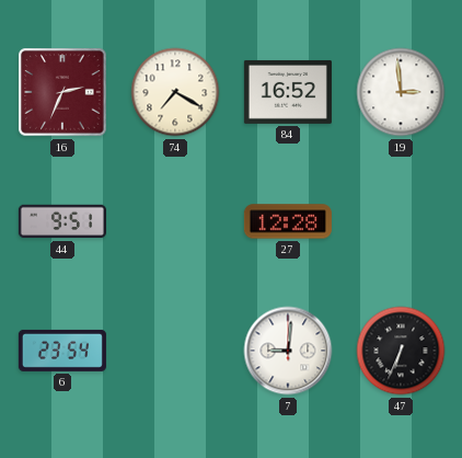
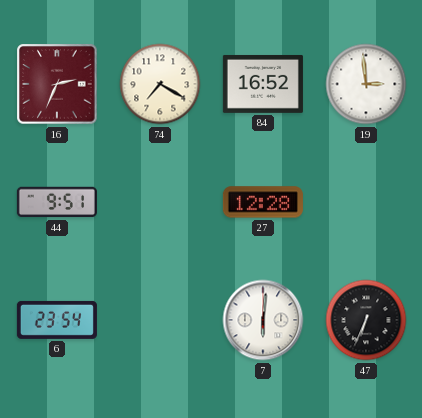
7: 9:01 -> 6:01 (263, 320)
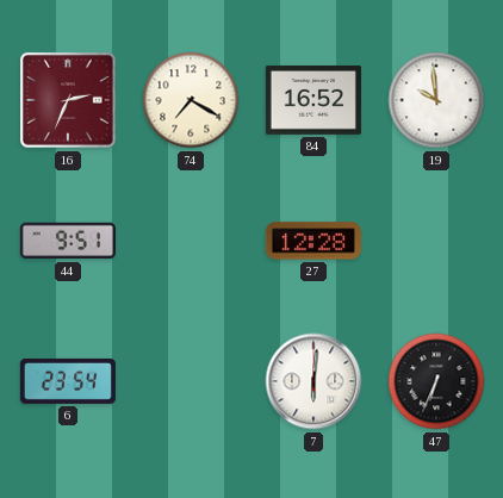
19: 2:59 -> 9:59 (436, 100)
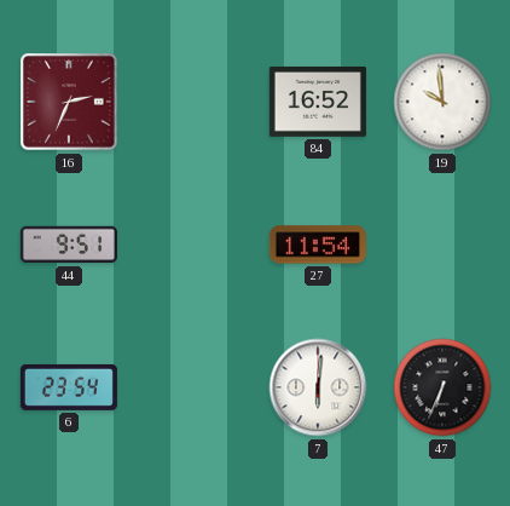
74: 7:20 -> none (191, 100)
27: 12:28 -> 11:54 (318, 245)
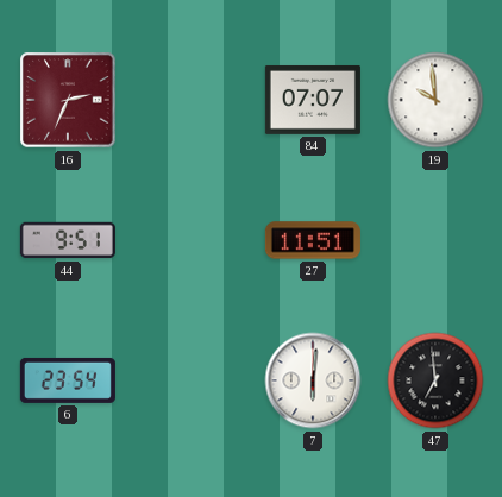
84: 16:52 -> 07:07 (313, 100)
27: 11:54 -> 11:51 (313, 240)
47: 6:34 -> 6:59 (435, 380)
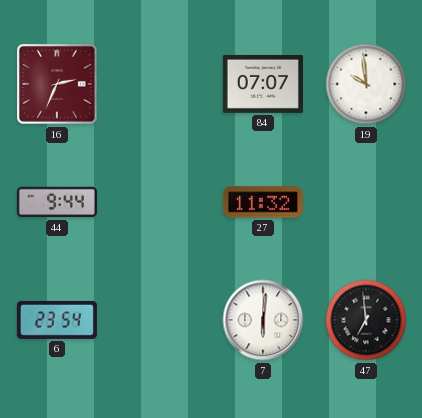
44: 9:51 -> 9:44 (57, 202)
27: 11:51 -> 11:32 (263, 202)
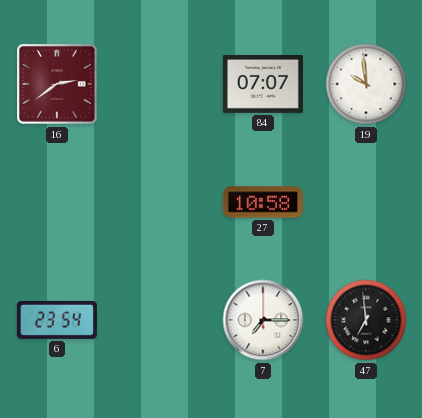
16: 2:34 -> 2:39 (57, 84)
44: 9:44 -> none (57, 202)
27: 11:32 -> 10:58 (263, 202)
7: 6:01 -> 7:15 (263, 320)
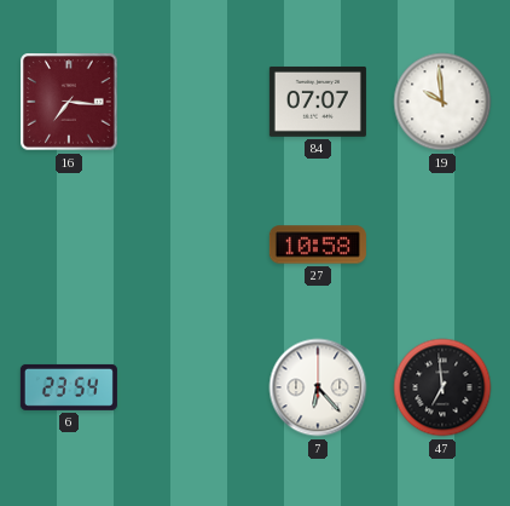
16: 2:39 -> 7:16 (69, 102)
7: 7:15 -> 6:23 (318, 387)
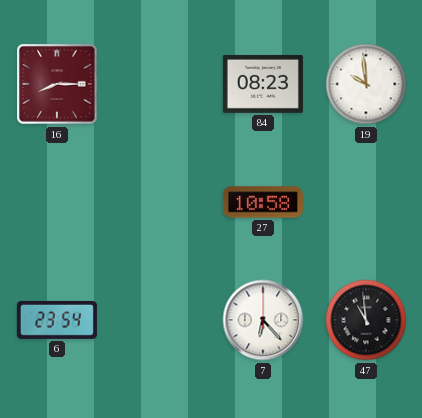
16: 7:16 -> 8:15 (57, 84)
84: 07:07 -> 08:23 (263, 84)
47: 6:59 -> 10:59 (366, 320)
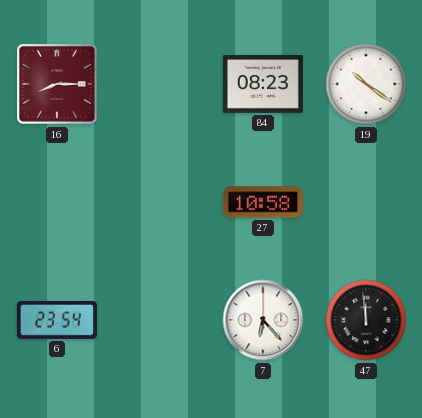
19: 9:59 -> 10:21 (366, 84)
47: 10:59 -> 11:59 (366, 320)
